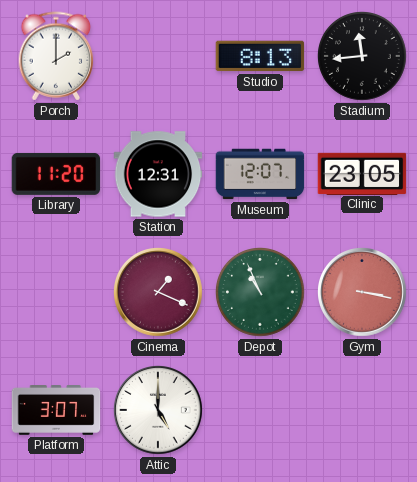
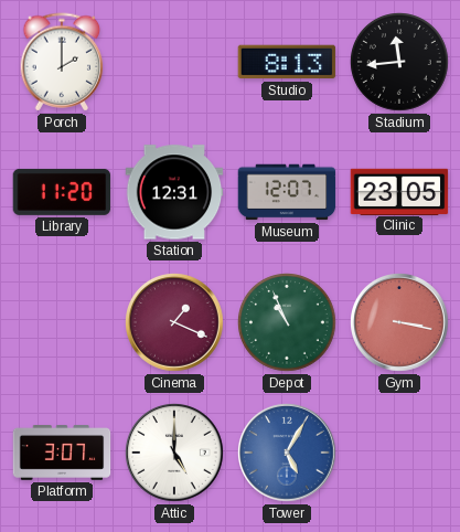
Tower: none -> 5:05 (288, 454)
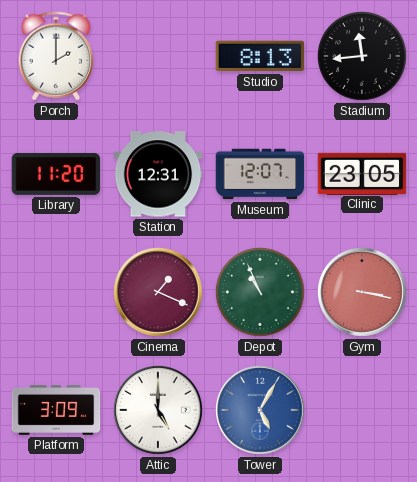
Platform: 3:07 -> 3:09 (56, 411)
